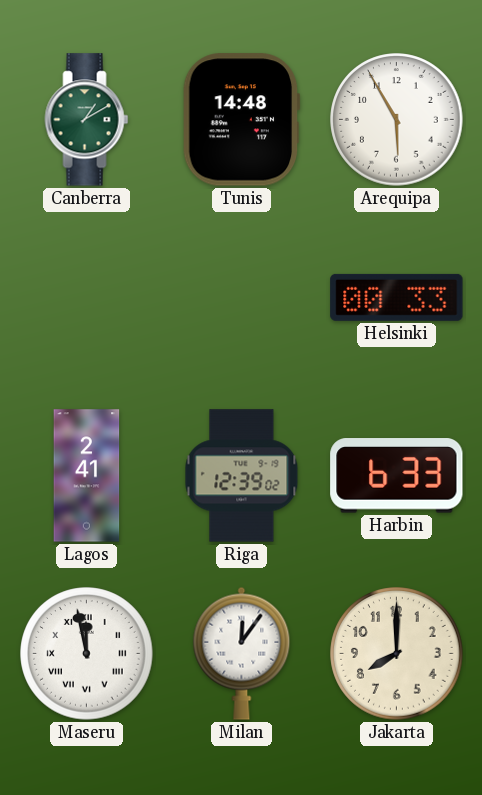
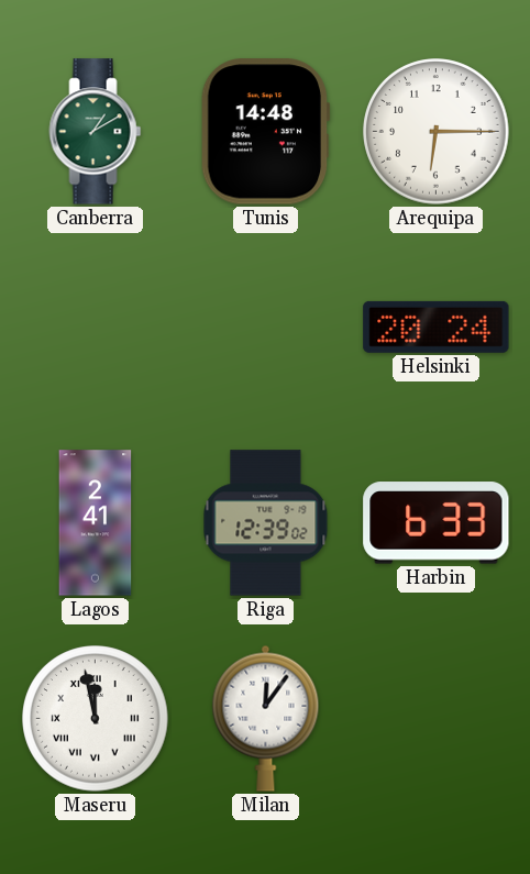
Arequipa: 5:55 -> 6:15 (437, 132)
Helsinki: 00:33 -> 20:24 (437, 327)
Jakarta: 8:00 -> none (397, 654)
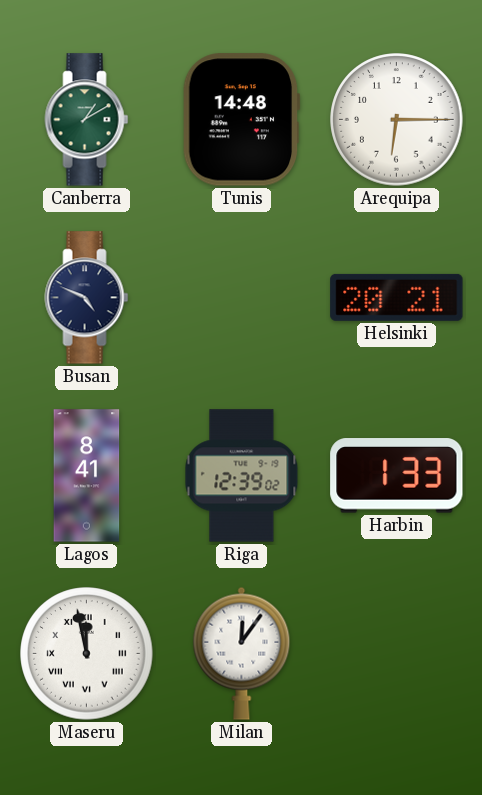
Busan: none -> 4:49 (87, 298)
Helsinki: 20:24 -> 20:21 (397, 297)
Lagos: 2:41 -> 8:41 (87, 476)
Harbin: 6:33 -> 1:33 (397, 476)
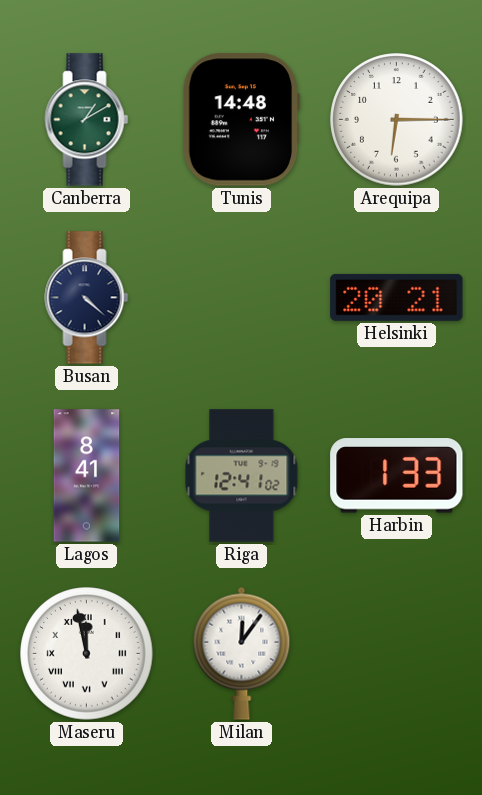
Busan: 4:49 -> 4:22 (87, 298)
Riga: 12:39 -> 12:41 (242, 476)
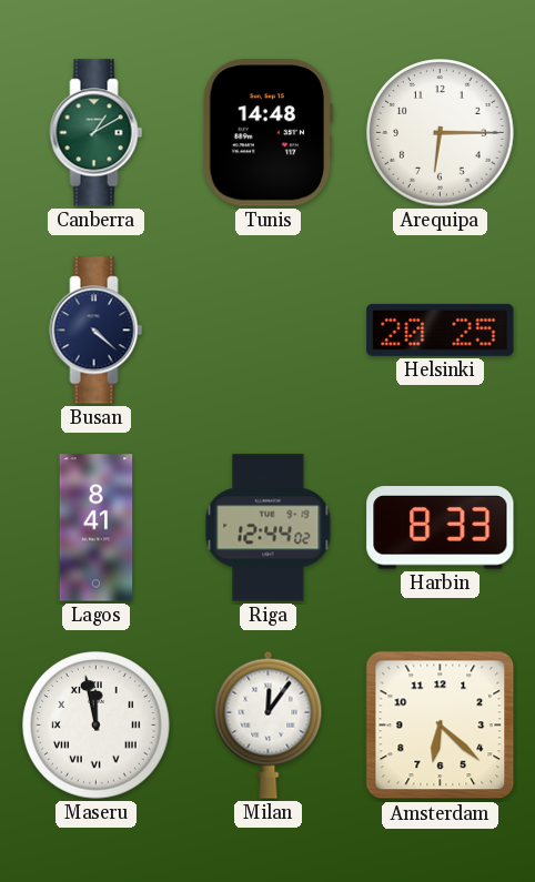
Helsinki: 20:21 -> 20:25 (441, 330)
Riga: 12:41 -> 12:44 (269, 528)
Harbin: 1:33 -> 8:33 (441, 528)
Amsterdam: none -> 6:22 (441, 726)
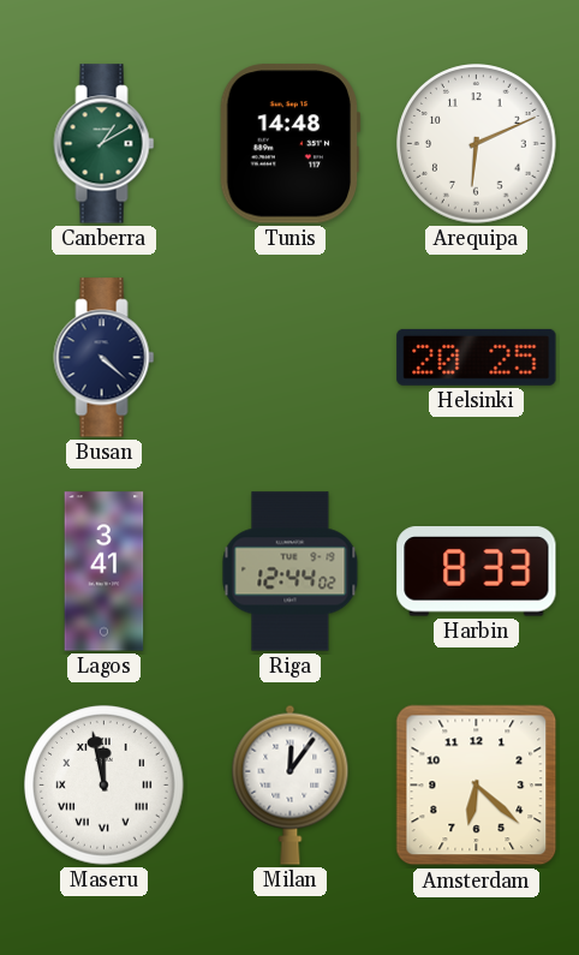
Arequipa: 6:15 -> 6:11 (477, 144)
Lagos: 8:41 -> 3:41 (105, 572)
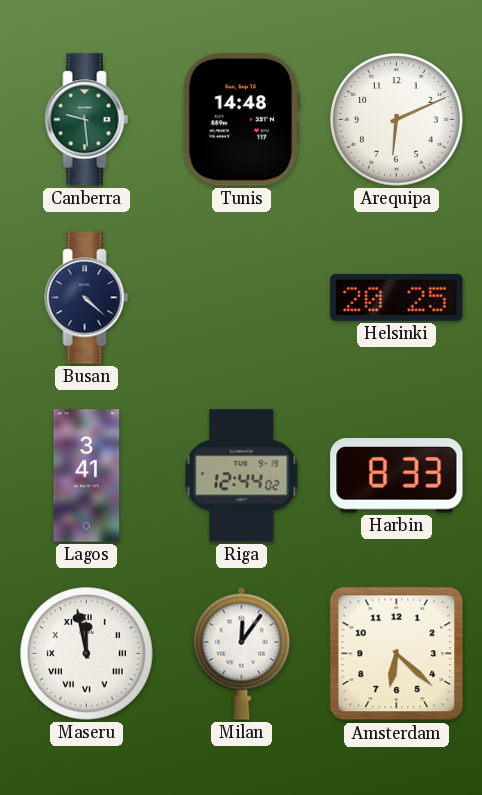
Canberra: 1:10 -> 9:29 (87, 120)
